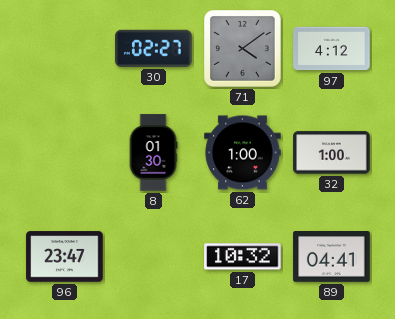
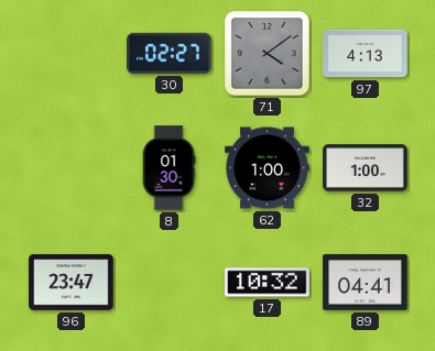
97: 4:12 -> 4:13 (366, 54)
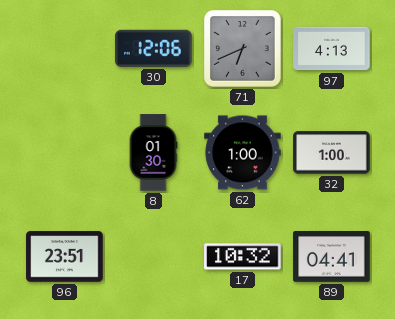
30: 02:27 -> 12:06 (154, 48)
71: 4:09 -> 6:41 (243, 49)
96: 23:47 -> 23:51 (65, 257)
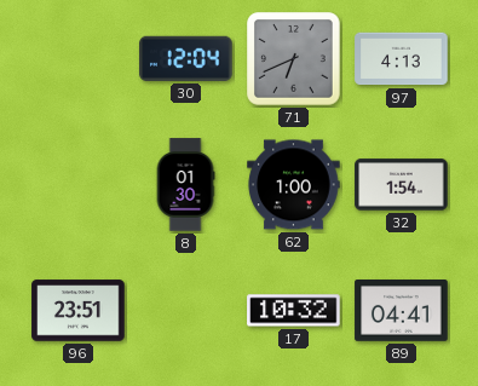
30: 12:06 -> 12:04 (186, 58)
32: 1:00 -> 1:54 (402, 185)
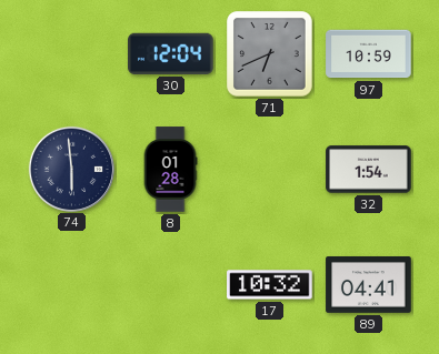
97: 4:13 -> 10:59 (369, 54)
74: none -> 5:59 (71, 169)
8: 01:30 -> 01:28 (170, 170)
62: 1:00 -> none (294, 185)
96: 23:51 -> none (79, 311)
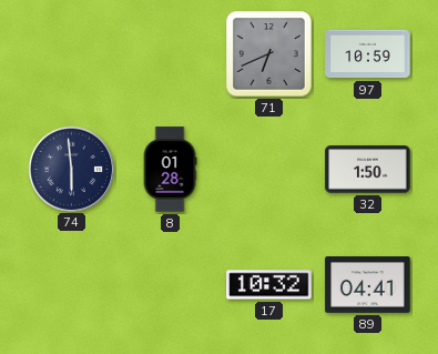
30: 12:04 -> none (171, 53)
32: 1:54 -> 1:50 (368, 170)
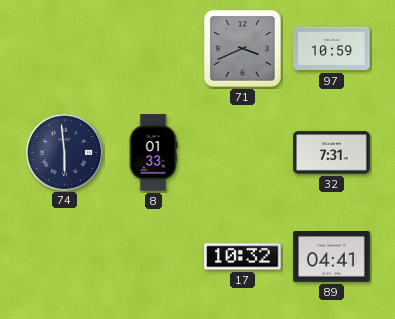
71: 6:41 -> 3:41 (243, 49)
8: 01:28 -> 01:33 (153, 153)
32: 1:50 -> 7:31 (332, 153)
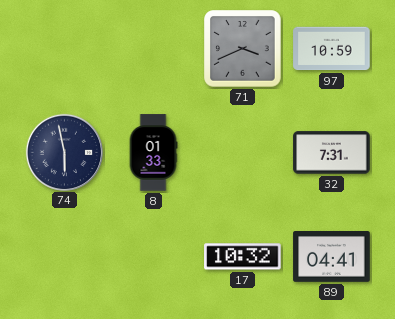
74: 5:59 -> 5:58 (64, 152)
